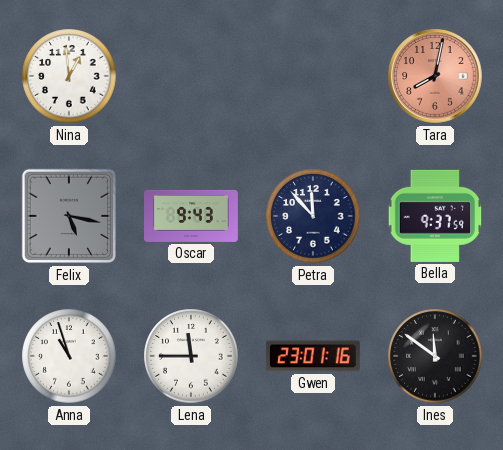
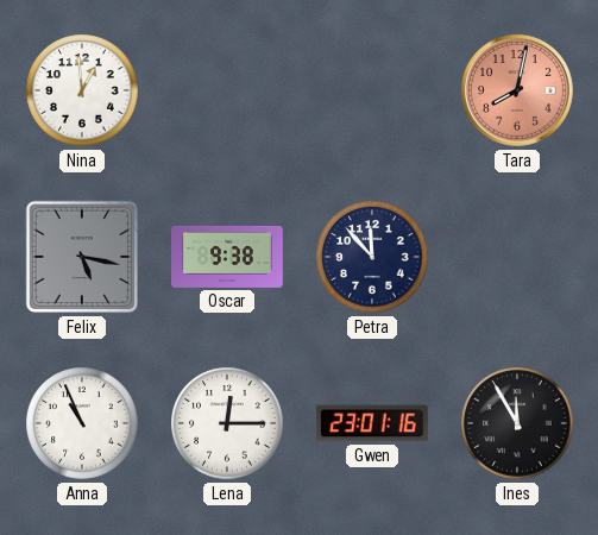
Oscar: 9:43 -> 9:38 (228, 257)
Bella: 9:37 -> none (435, 216)
Anna: 10:57 -> 10:56 (82, 423)
Lena: 11:45 -> 12:15 (227, 423)
Ines: 11:51 -> 11:55 (517, 423)
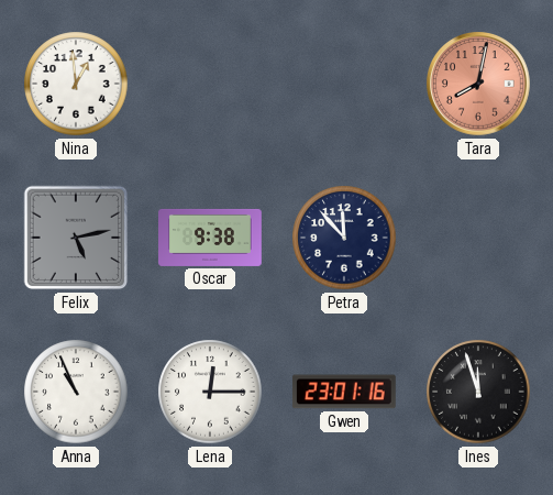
Felix: 5:17 -> 5:13 (76, 238)
Ines: 11:55 -> 11:57 (478, 392)
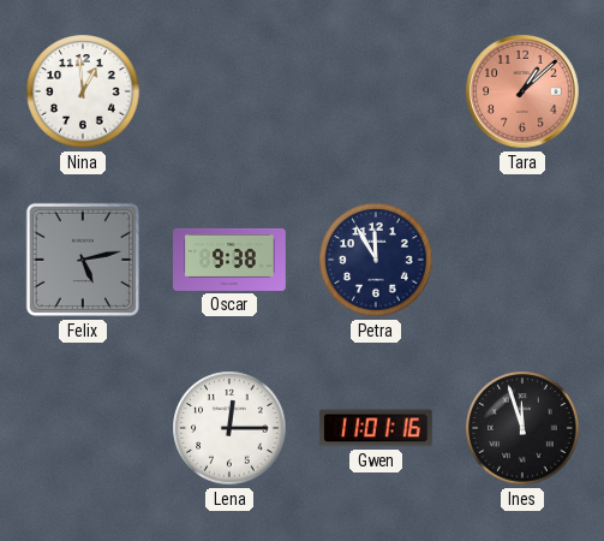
Tara: 8:02 -> 1:08 (524, 93)
Petra: 11:53 -> 11:55 (376, 260)
Anna: 10:56 -> none (76, 392)
Gwen: 23:01 -> 11:01 (376, 428)
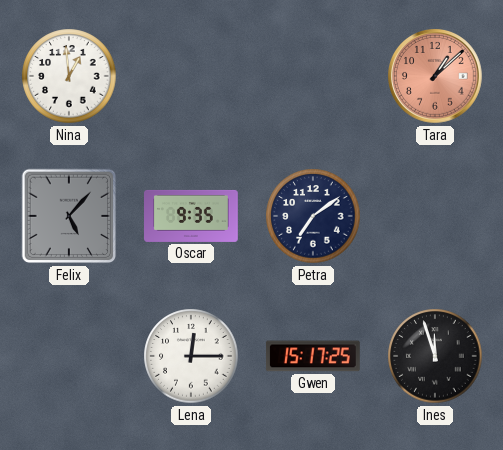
Felix: 5:13 -> 5:07 (69, 216)
Oscar: 9:38 -> 9:35 (192, 216)
Petra: 11:55 -> 7:09 (313, 216)
Gwen: 11:01 -> 15:17 (313, 356)
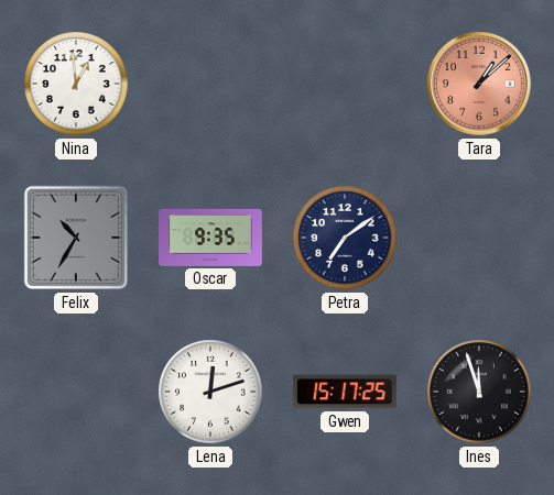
Felix: 5:07 -> 10:35 (76, 238)
Lena: 12:15 -> 12:12 (210, 392)
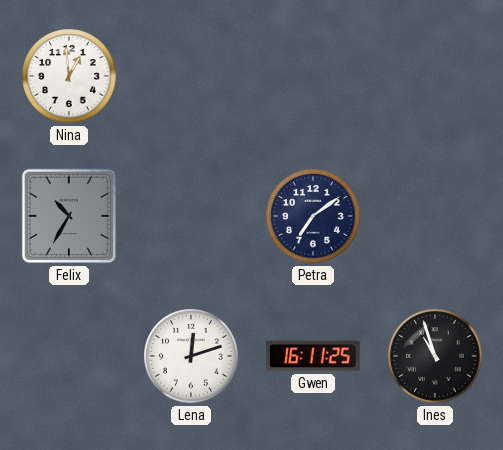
Tara: 1:08 -> none (480, 85)
Oscar: 9:35 -> none (211, 238)
Gwen: 15:17 -> 16:11 (313, 356)
Ines: 11:57 -> 10:57 (435, 356)
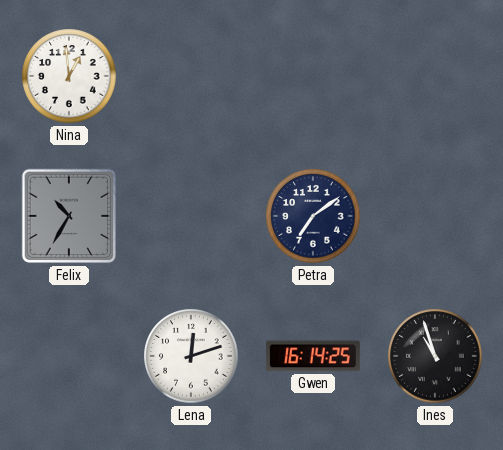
Gwen: 16:11 -> 16:14 (313, 356)
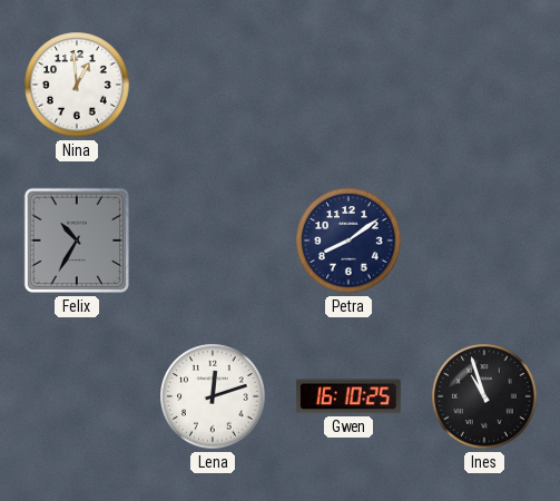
Petra: 7:09 -> 8:09 (348, 240)
Gwen: 16:14 -> 16:10 (348, 396)
